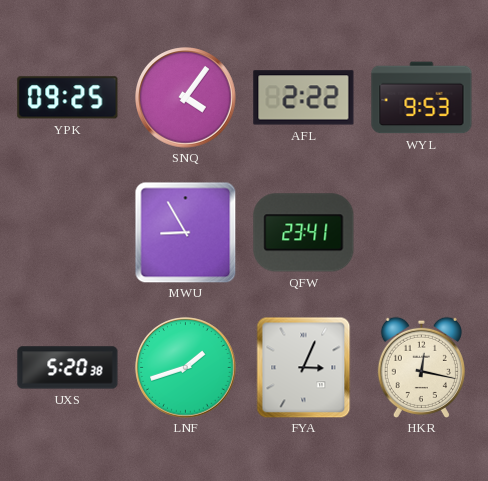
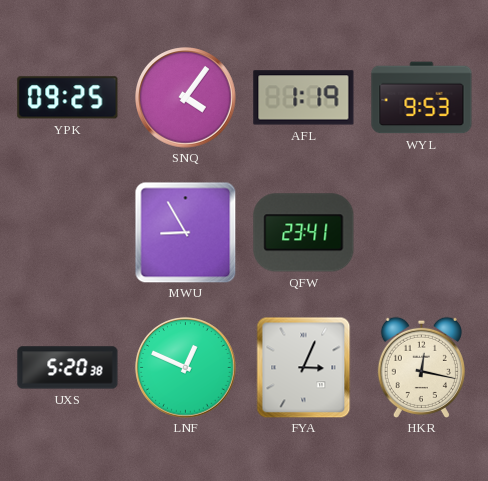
AFL: 2:22 -> 1:19 (304, 98)
LNF: 1:42 -> 12:49 (186, 368)
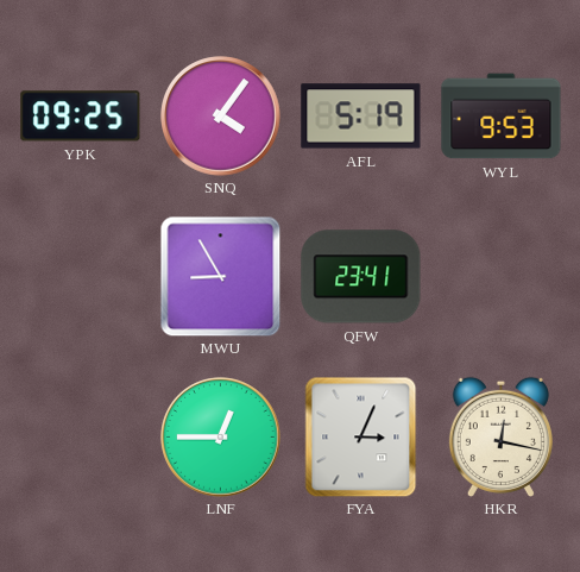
AFL: 1:19 -> 5:19 (361, 117)
UXS: 5:20 -> none (68, 368)
LNF: 12:49 -> 12:45 (221, 438)
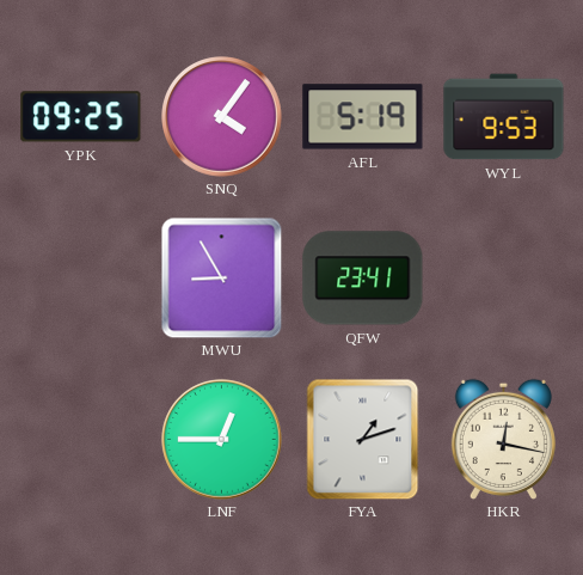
FYA: 3:04 -> 1:12 (363, 439)
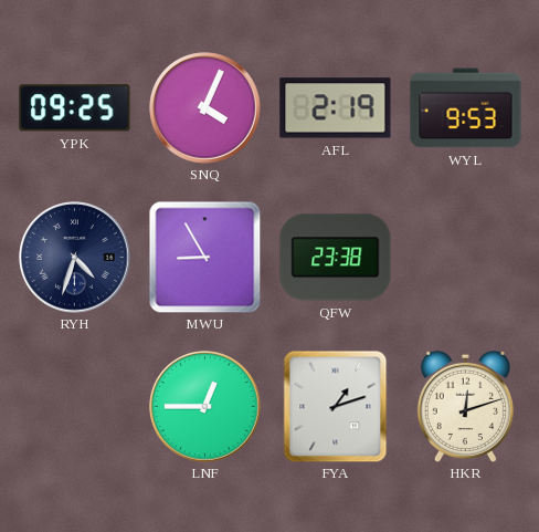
SNQ: 4:06 -> 4:04 (205, 108)
AFL: 5:19 -> 2:19 (336, 108)
RYH: none -> 4:33 (75, 258)
QFW: 23:41 -> 23:38 (336, 258)
HKR: 12:17 -> 12:12 (465, 406)
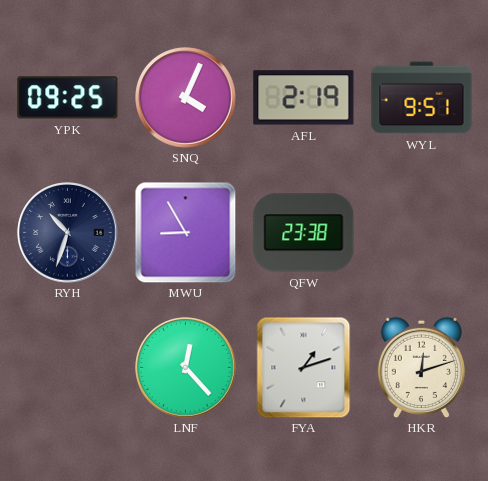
WYL: 9:53 -> 9:51 (422, 98)
RYH: 4:33 -> 10:33 (68, 233)
LNF: 12:45 -> 12:23 (186, 368)
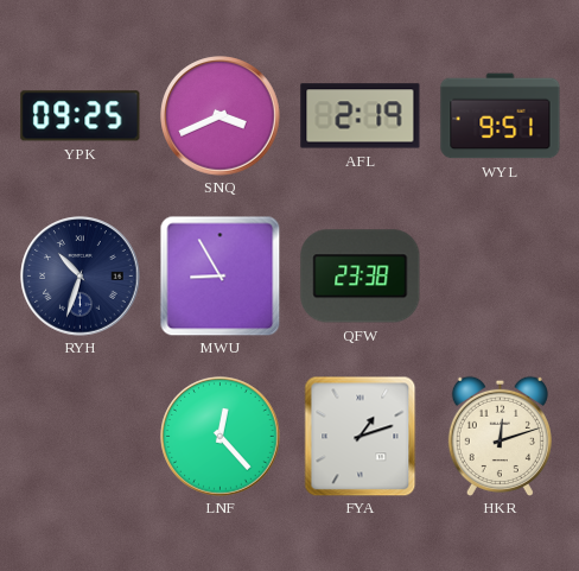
SNQ: 4:04 -> 3:41 (221, 116)
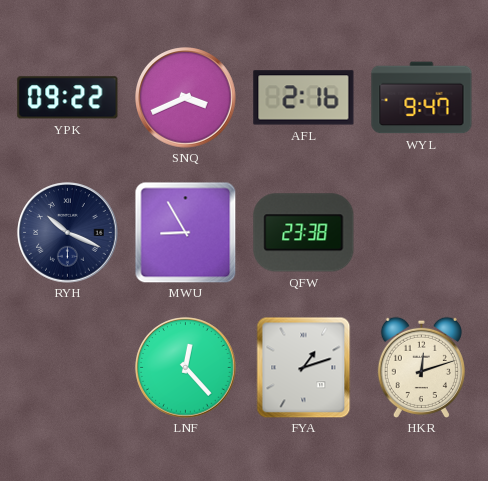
YPK: 09:25 -> 09:22 (68, 98)
AFL: 2:19 -> 2:16 (304, 98)
WYL: 9:51 -> 9:47 (422, 98)
RYH: 10:33 -> 10:19 (68, 233)
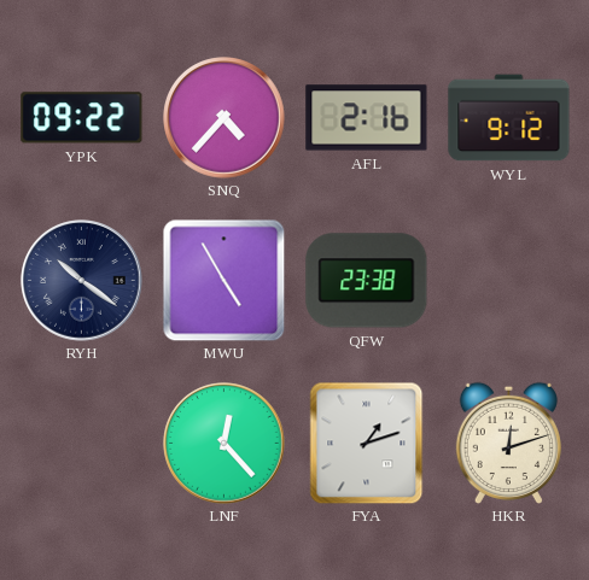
SNQ: 3:41 -> 4:37 (224, 118)
WYL: 9:47 -> 9:12 (509, 118)
RYH: 10:19 -> 10:21 (82, 281)
MWU: 8:55 -> 4:55 (223, 280)
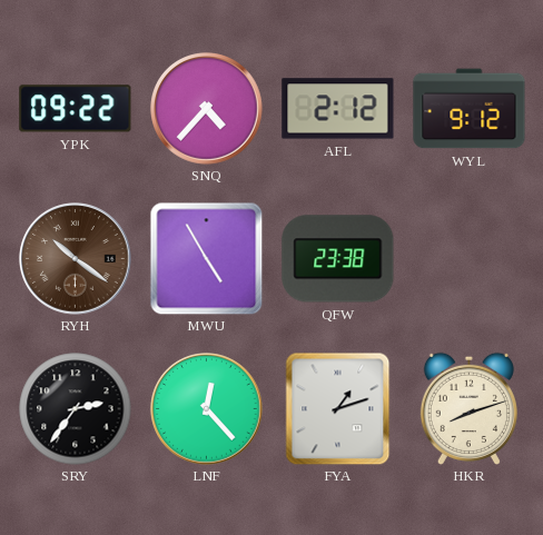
AFL: 2:16 -> 2:12 (338, 109)
RYH dial: navy -> brown (76, 259)
SRY: none -> 2:36 (76, 409)
HKR: 12:12 -> 8:12 (468, 408)
